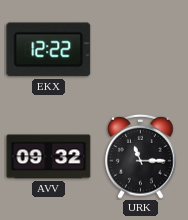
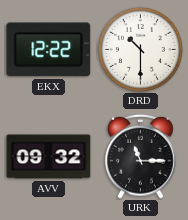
DRD: none -> 10:30 (140, 49)
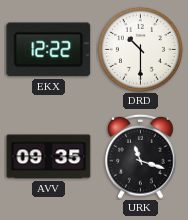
AVV: 09:32 -> 09:35 (49, 157)
URK: 11:15 -> 11:18 (141, 156)
